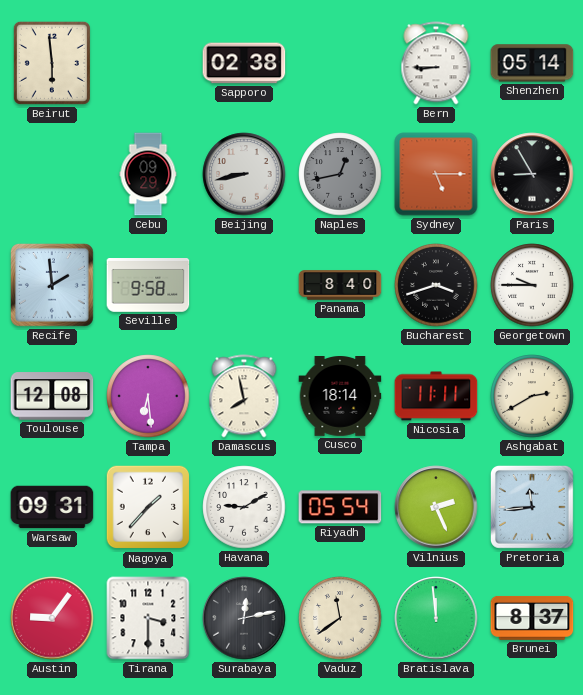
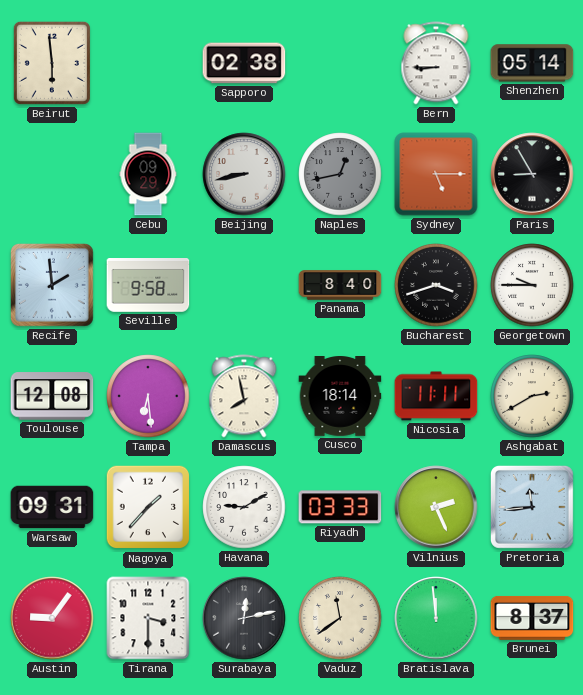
Riyadh: 05:54 -> 03:33 (340, 507)
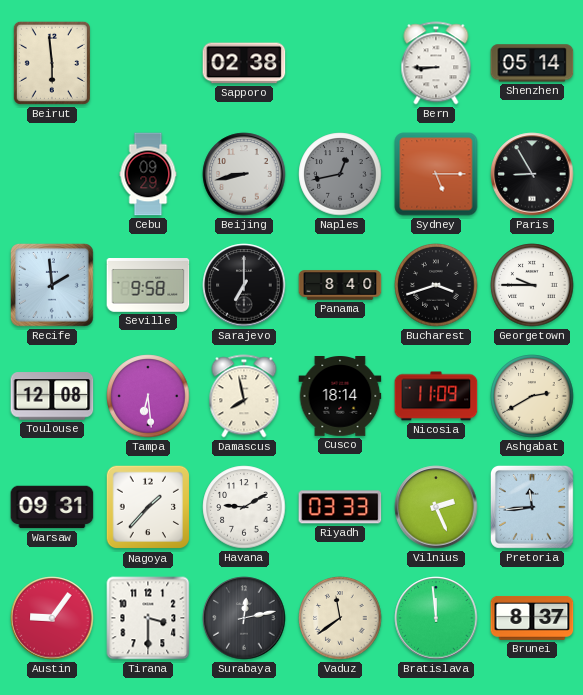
Sarajevo: none -> 7:00 (244, 285)
Nicosia: 11:11 -> 11:09 (436, 396)
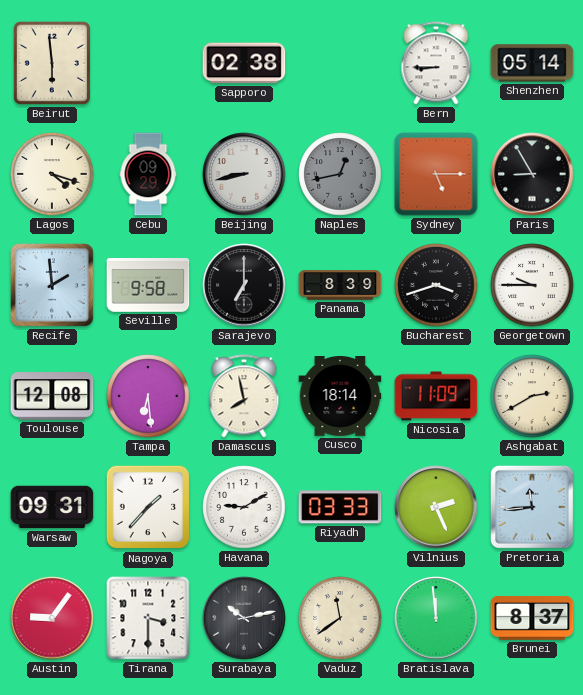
Lagos: none -> 4:18 (52, 174)
Panama: 8:40 -> 8:39 (340, 285)
Surabaya: 12:13 -> 10:13 (244, 618)
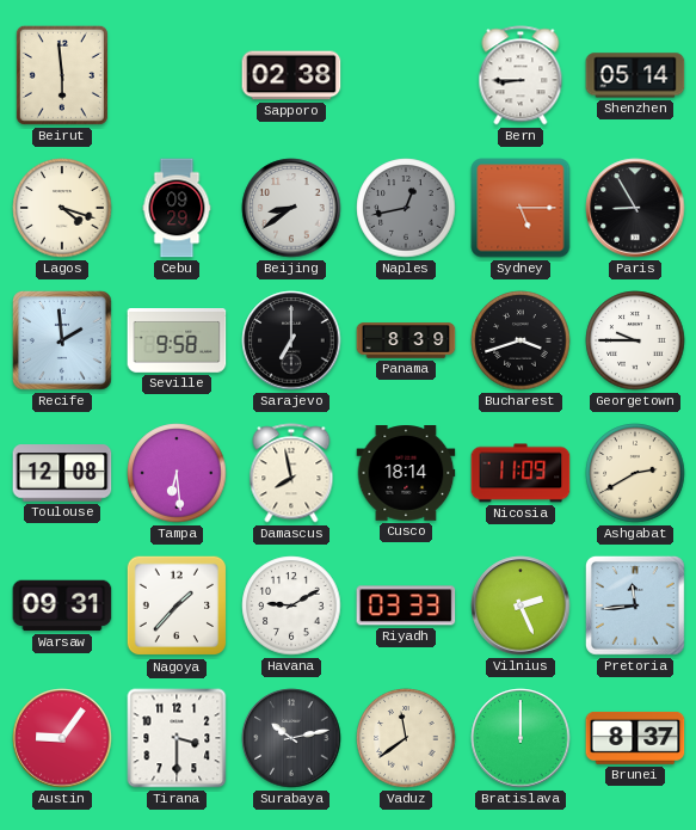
Beijing: 8:43 -> 8:39 (291, 208)
Bratislava: 11:59 -> 12:00 (521, 738)
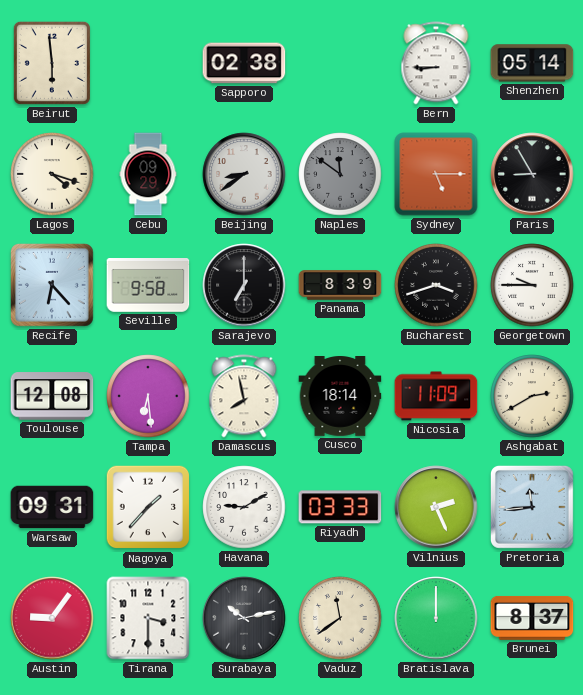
Naples: 12:43 -> 11:51 (340, 174)
Recife: 1:59 -> 6:23 (52, 285)
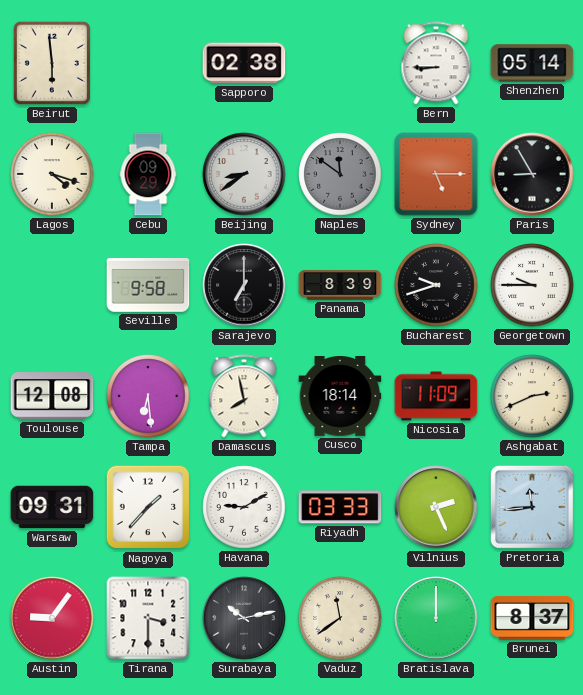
Recife: 6:23 -> none (52, 285)
Bucharest: 3:42 -> 9:42 (436, 285)
Ashgabat: 2:40 -> 2:41 (532, 396)
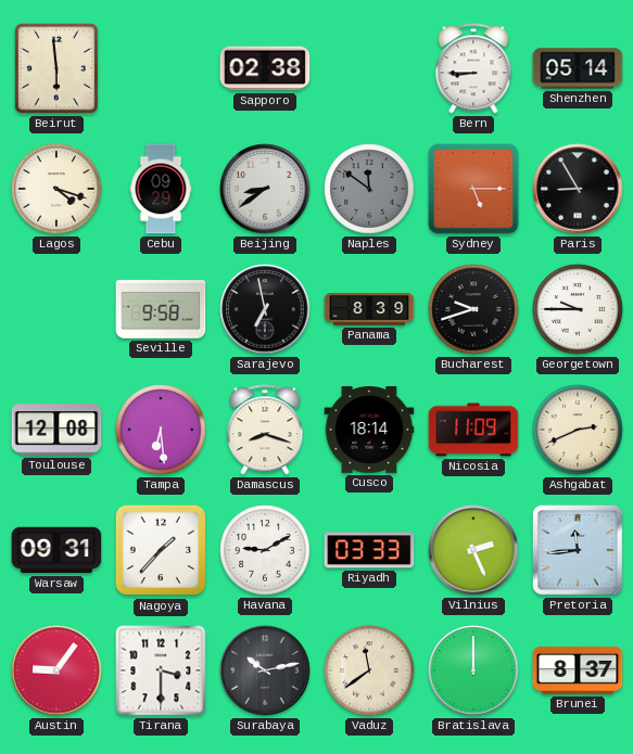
Sarajevo: 7:00 -> 6:58 (265, 309)
Damascus: 7:58 -> 8:18 (265, 430)
